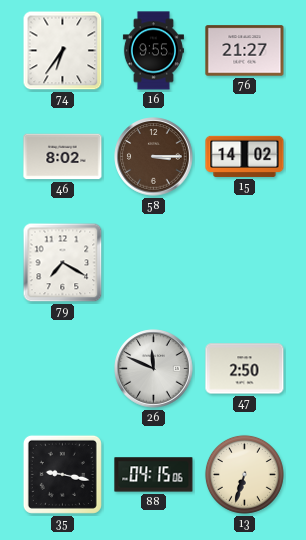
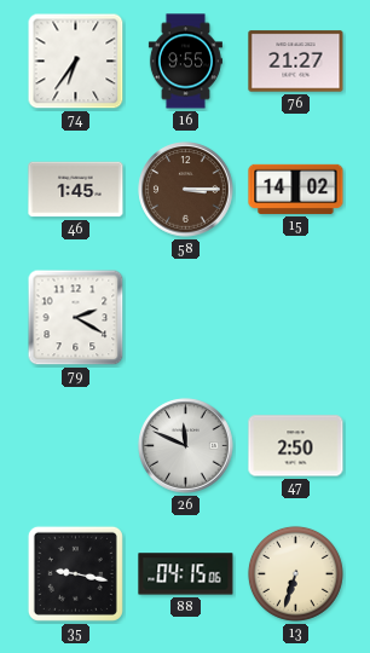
46: 8:02 -> 1:45 (76, 190)
79: 7:20 -> 2:20 (76, 318)
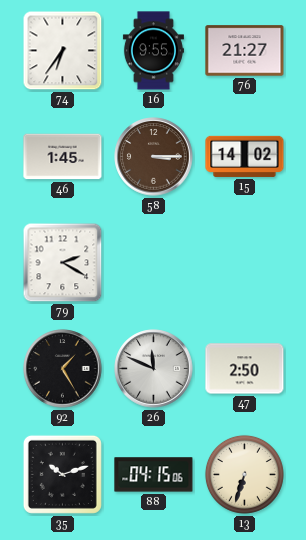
92: none -> 1:25 (63, 369)
35: 9:17 -> 10:12 (62, 474)
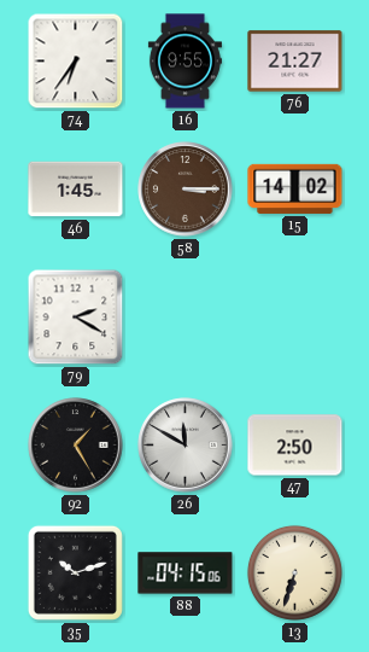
26: 11:49 -> 11:50 (186, 446)
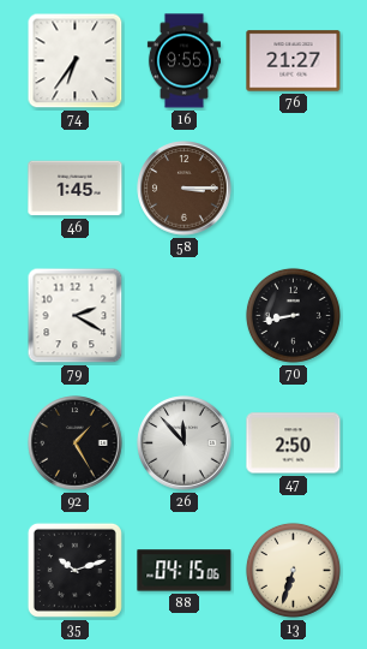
15: 14:02 -> none (295, 188)
70: none -> 8:43 (293, 315)
26: 11:50 -> 11:53 (185, 443)
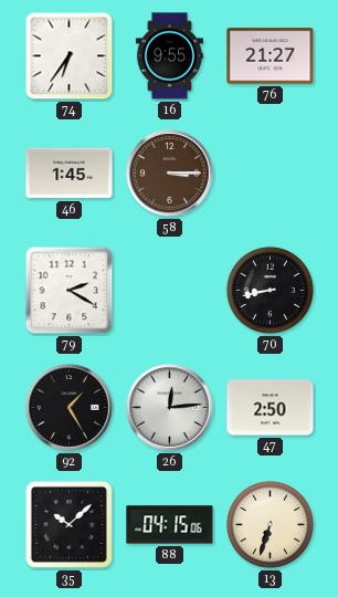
26: 11:53 -> 12:14 (170, 408)
35: 10:12 -> 10:08 (68, 524)
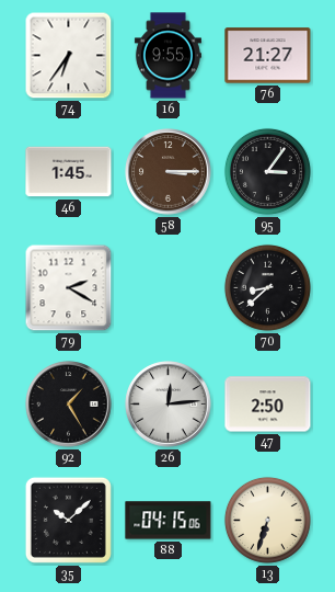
95: none -> 3:06 (267, 171)
70: 8:43 -> 8:38 (267, 287)
